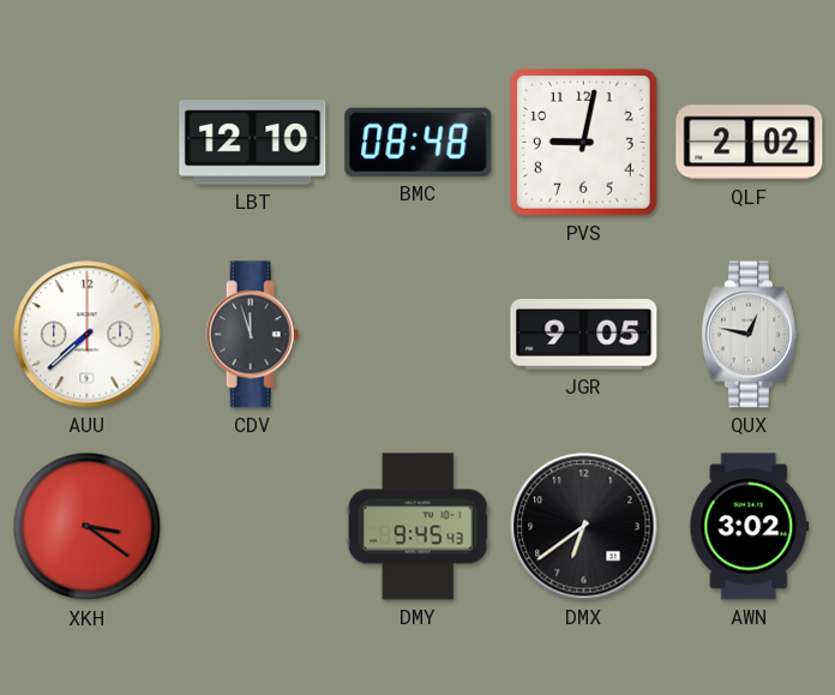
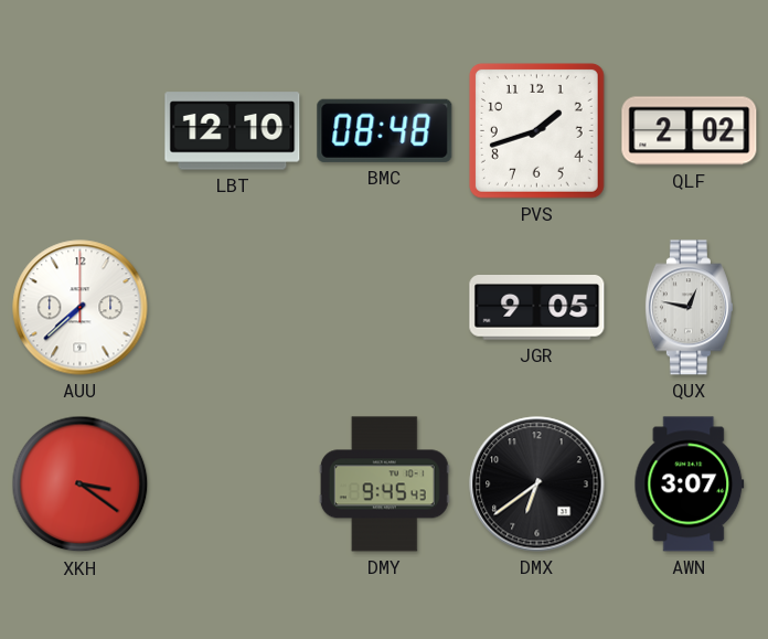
PVS: 9:02 -> 1:42 (536, 130)
CDV: 11:57 -> none (253, 335)
AWN: 3:02 -> 3:07 (690, 484)
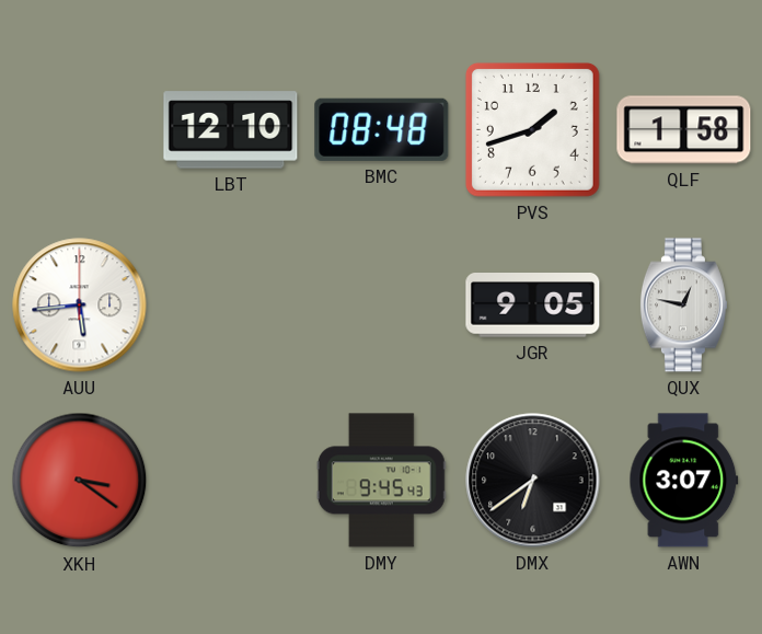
QLF: 2:02 -> 1:58 (684, 130)
AUU: 7:38 -> 5:44 (80, 306)
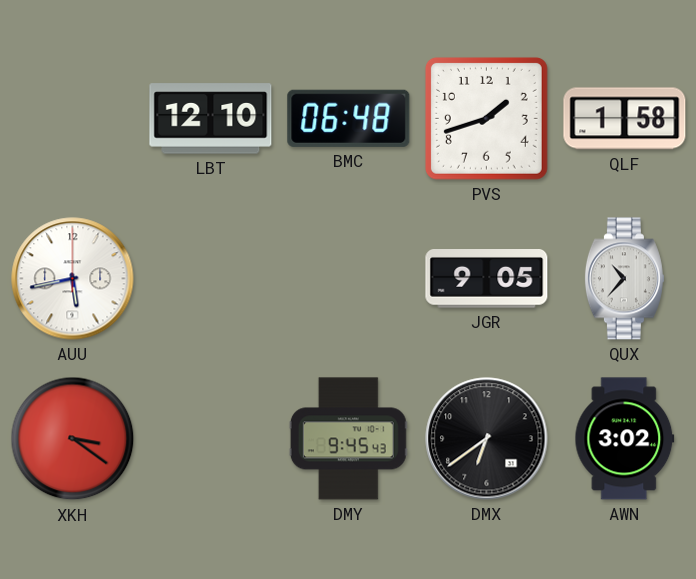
BMC: 08:48 -> 06:48 (349, 118)
AUU: 5:44 -> 5:43 (73, 279)
QUX: 12:47 -> 10:37 (624, 279)
AWN: 3:07 -> 3:02 (625, 439)
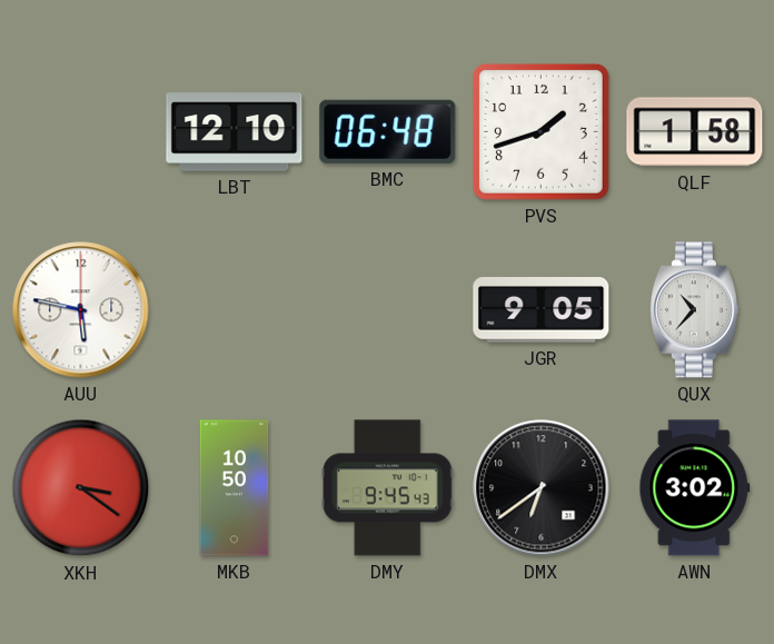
AUU: 5:43 -> 5:47 (81, 310)
MKB: none -> 10:50 (235, 488)
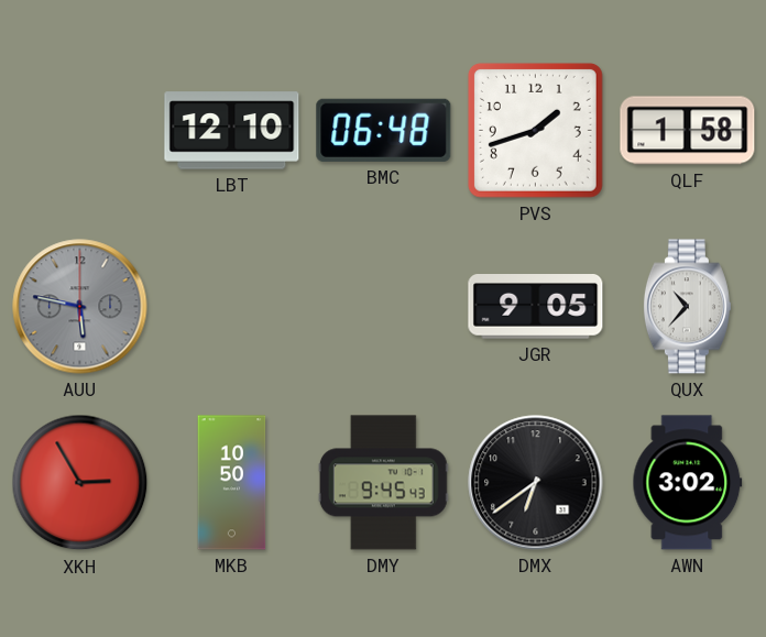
AUU dial: white -> grey (80, 307)
XKH: 3:21 -> 2:55 (80, 483)
